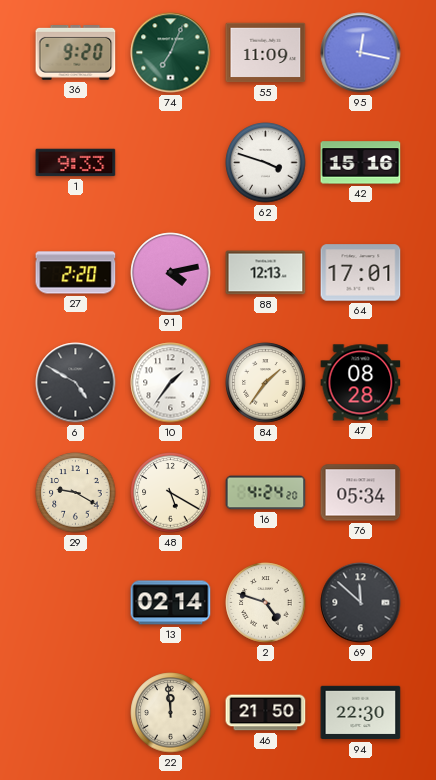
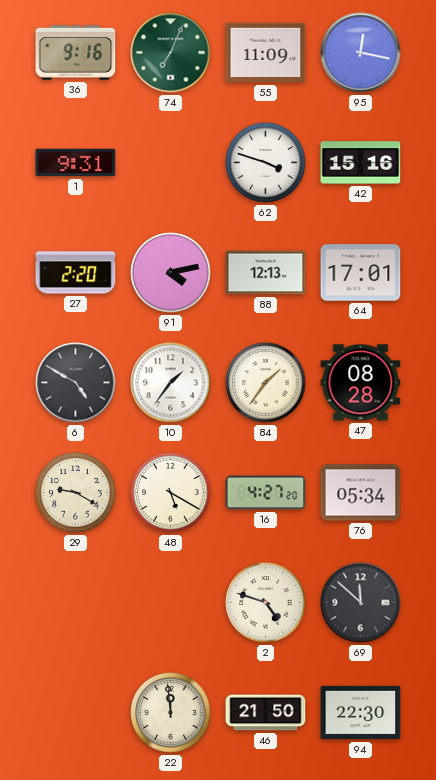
36: 9:20 -> 9:16 (76, 53)
1: 9:33 -> 9:31 (76, 163)
16: 4:24 -> 4:27 (266, 493)
13: 02:14 -> none (171, 603)
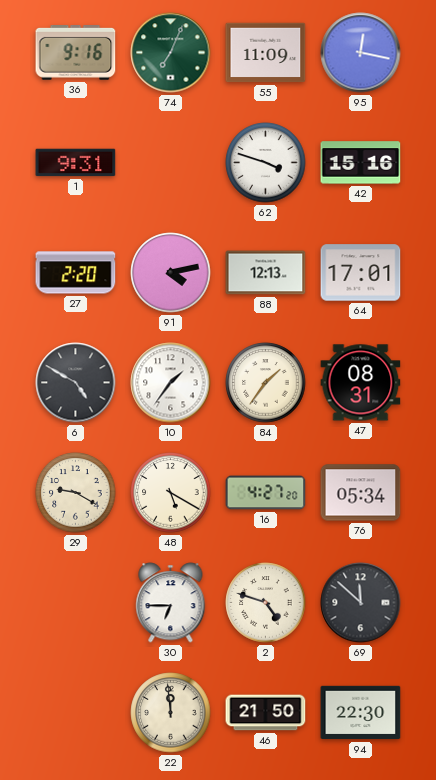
47: 08:28 -> 08:31 (361, 383)
30: none -> 6:45 (171, 603)
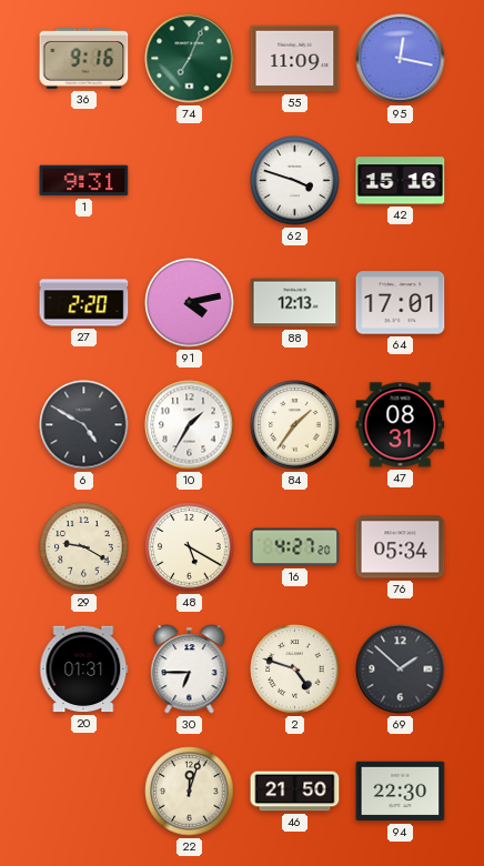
10: 1:36 -> 1:35 (190, 425)
20: none -> 01:31 (84, 669)
69: 11:52 -> 1:52 (401, 669)
22: 11:59 -> 12:03 (190, 792)
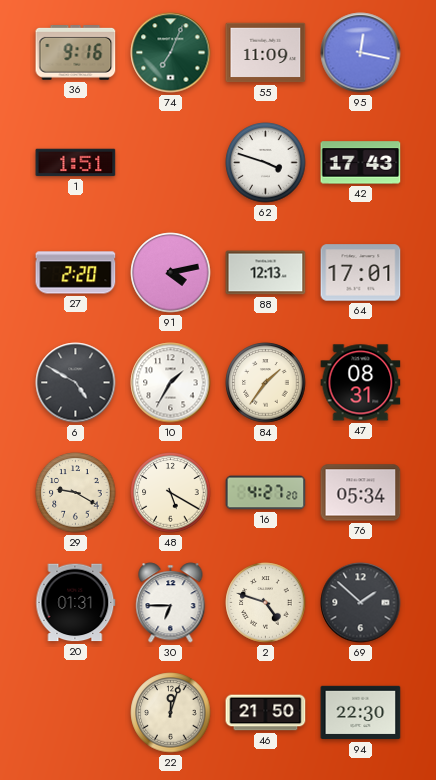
1: 9:31 -> 1:51 (76, 163)
42: 15:16 -> 17:43 (361, 163)
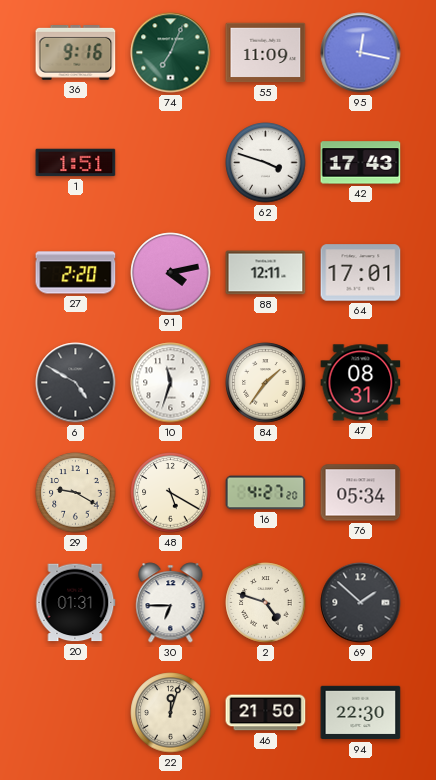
88: 12:13 -> 12:11 (266, 273)
10: 1:35 -> 11:33 (171, 383)
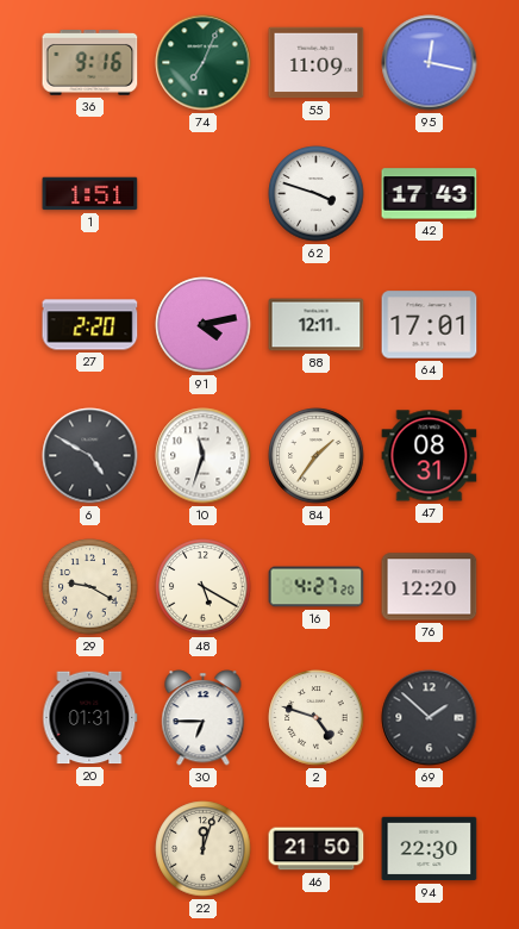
76: 05:34 -> 12:20 (430, 587)
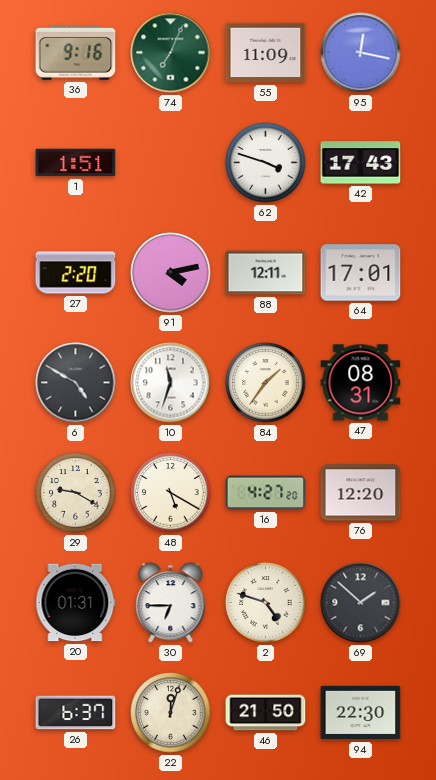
26: none -> 6:37 (76, 713)
